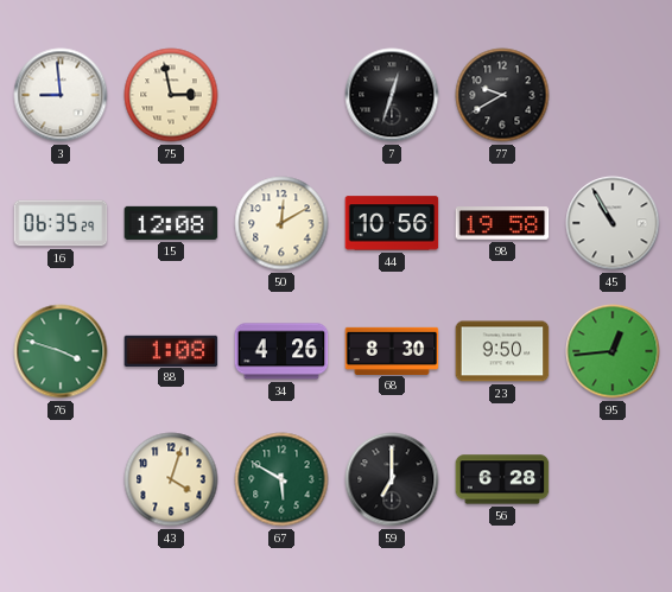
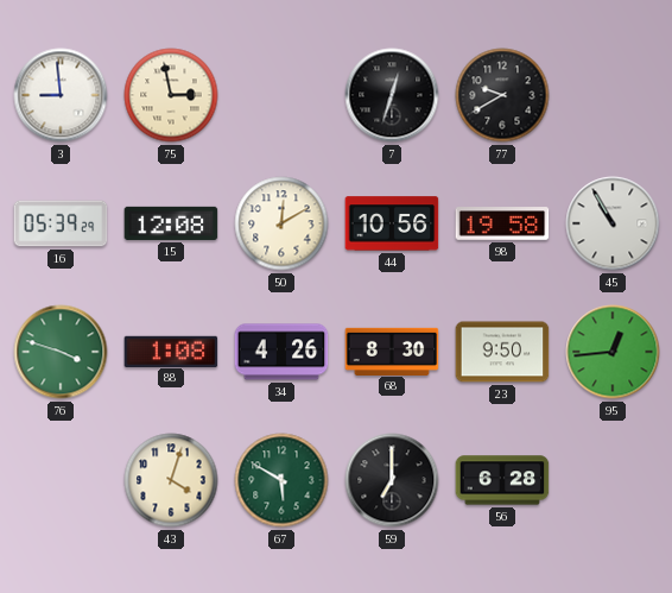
16: 06:35 -> 05:39 (61, 223)
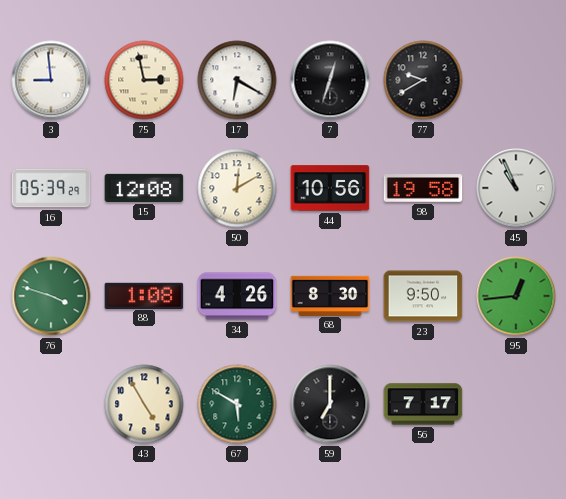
17: none -> 6:20 (237, 80)
45: 10:55 -> 10:56 (516, 188)
43: 4:03 -> 4:55 (144, 404)
56: 6:28 -> 7:17 (423, 404)
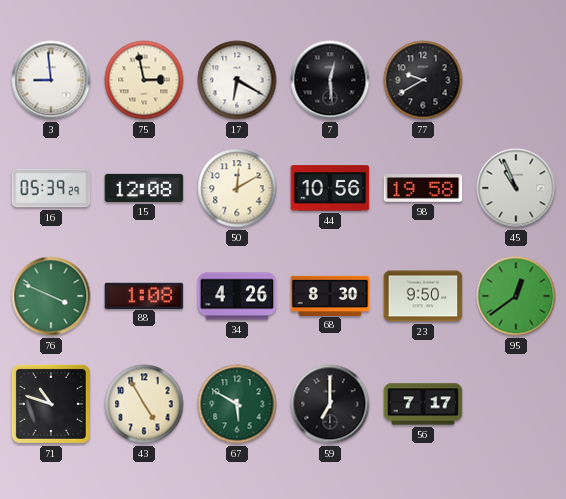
7: 12:33 -> 12:29 (330, 80)
76: 3:48 -> 3:49 (51, 296)
95: 12:44 -> 12:39 (516, 296)
71: none -> 10:48 (51, 404)
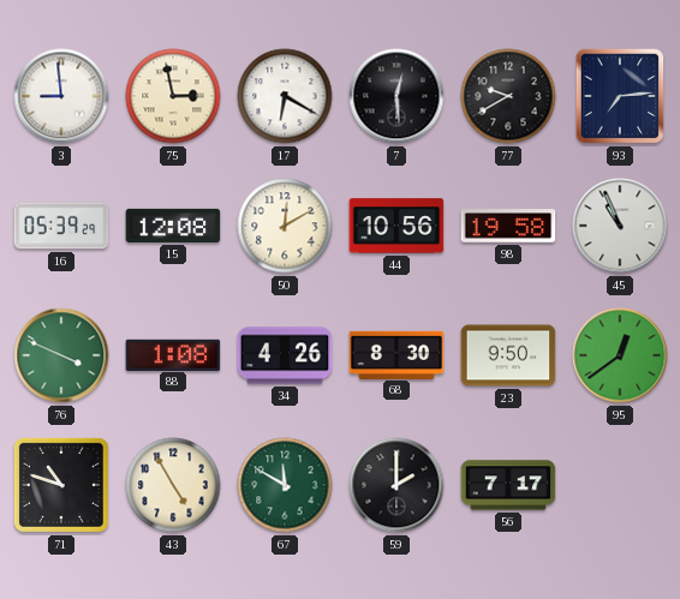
93: none -> 7:14 (620, 96)
67: 5:50 -> 11:50 (285, 485)
59: 7:00 -> 2:00 (396, 485)
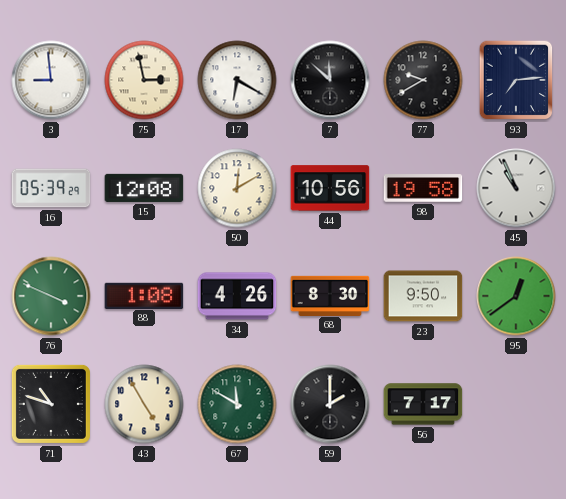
7: 12:29 -> 11:52 (330, 80)
